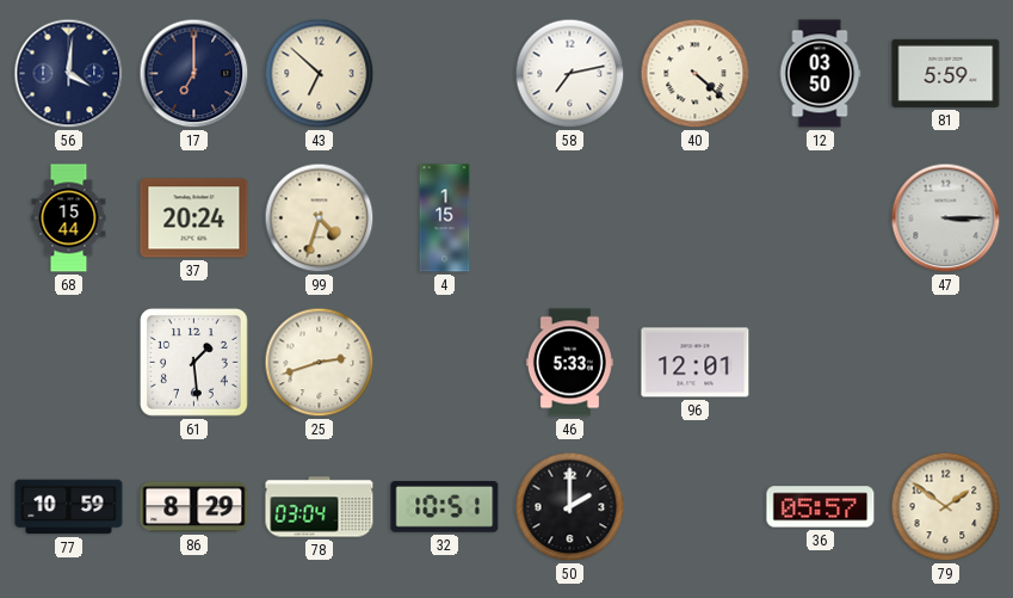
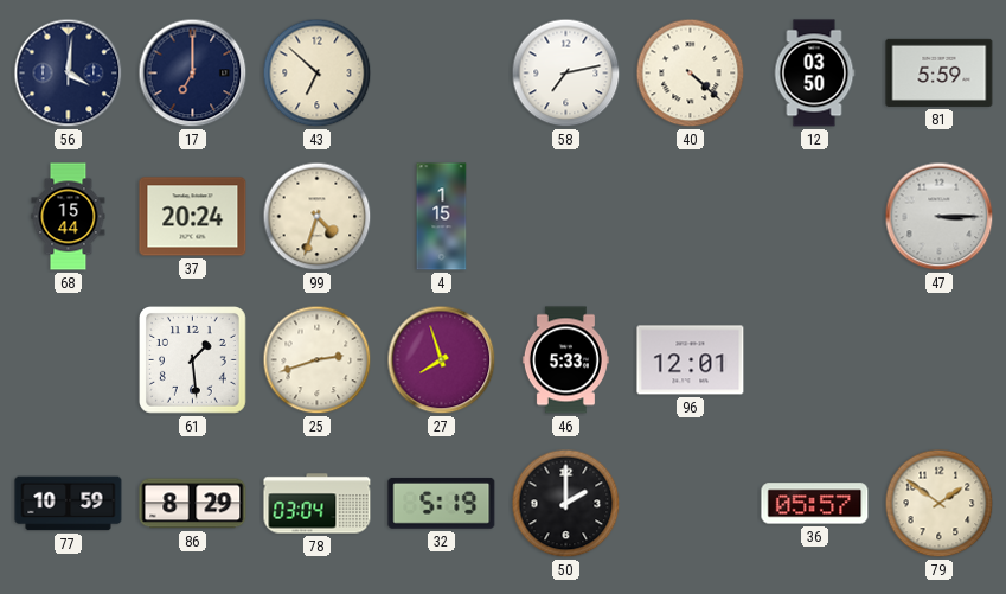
27: none -> 7:57 (442, 360)
32: 10:51 -> 5:19 (442, 503)
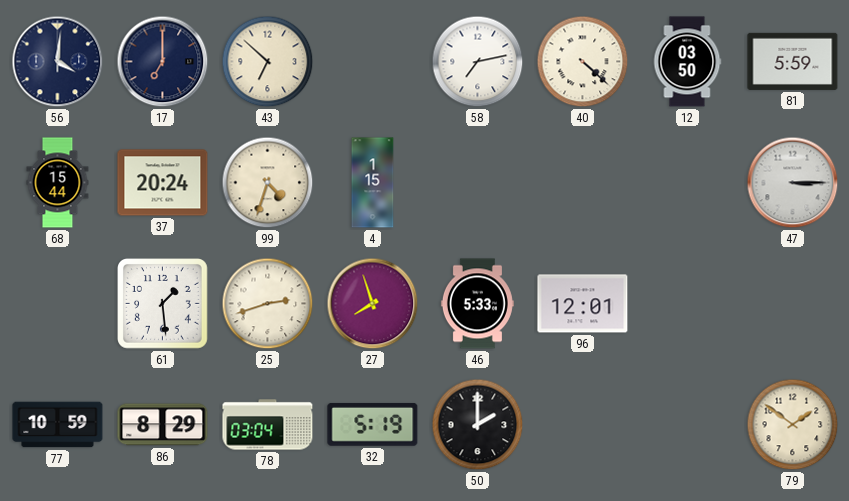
36: 05:57 -> none (815, 504)
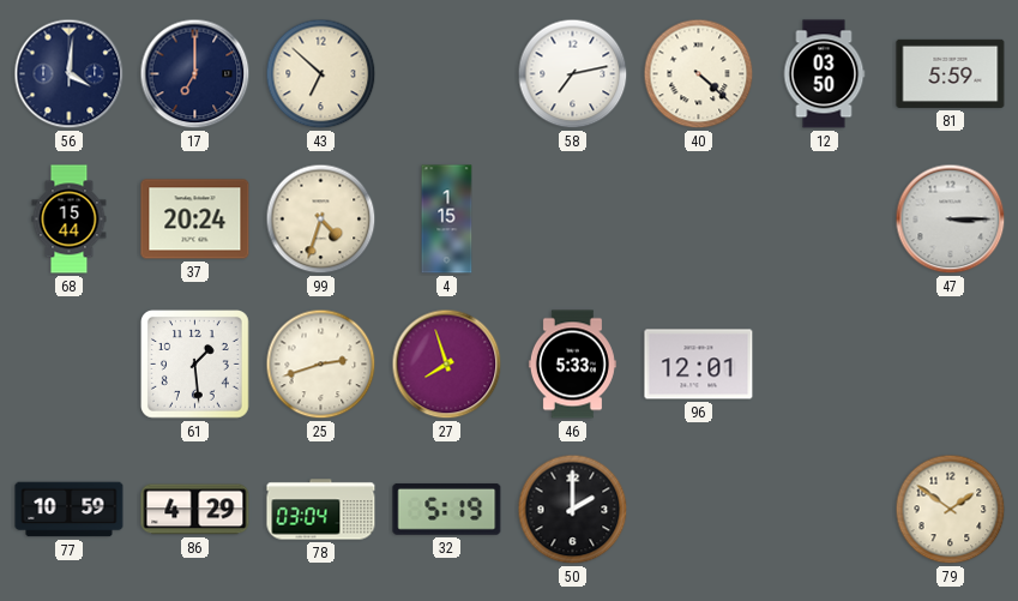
86: 8:29 -> 4:29 (195, 510)
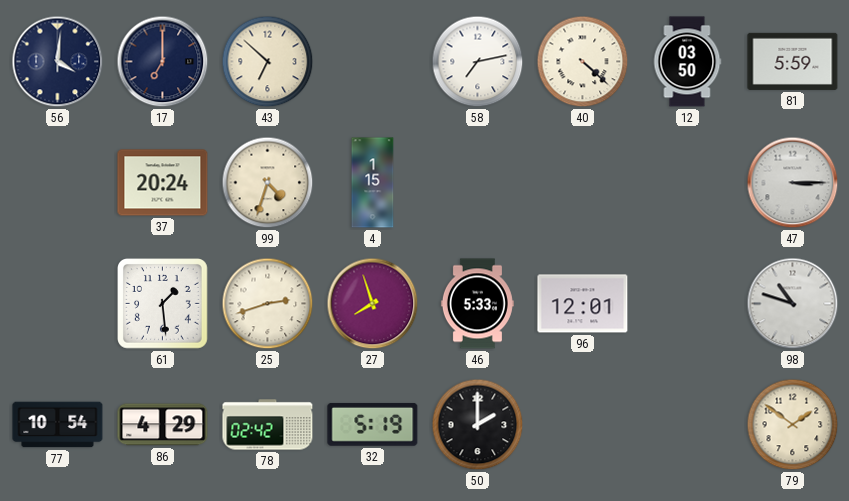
68: 15:44 -> none (70, 220)
98: none -> 10:48 (793, 304)
77: 10:59 -> 10:54 (58, 425)
78: 03:04 -> 02:42 (268, 425)
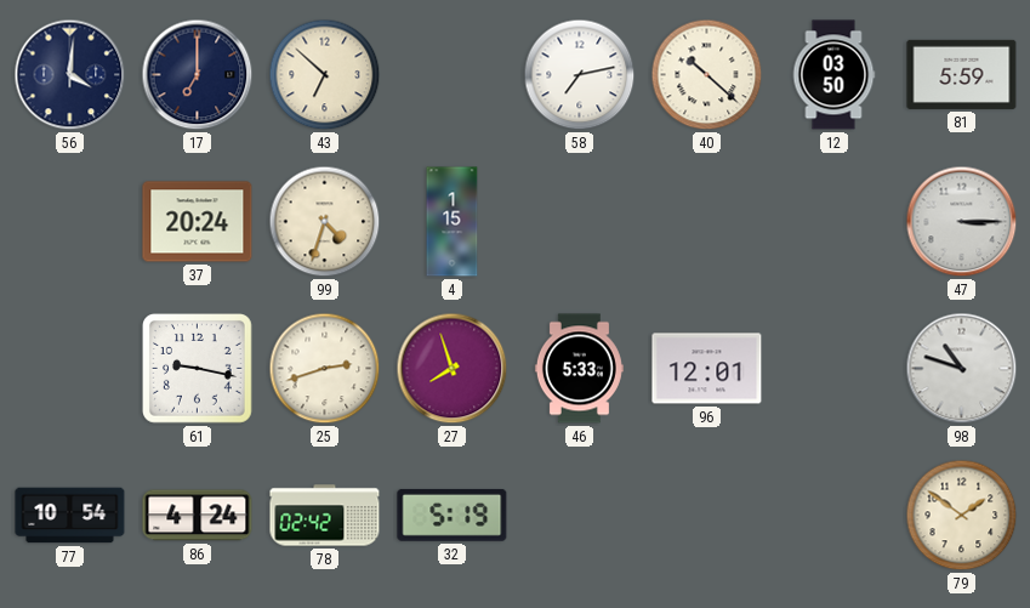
40: 4:22 -> 10:22 (707, 75)
61: 1:29 -> 9:17 (198, 369)
86: 4:29 -> 4:24 (198, 516)
50: 2:00 -> none (478, 425)
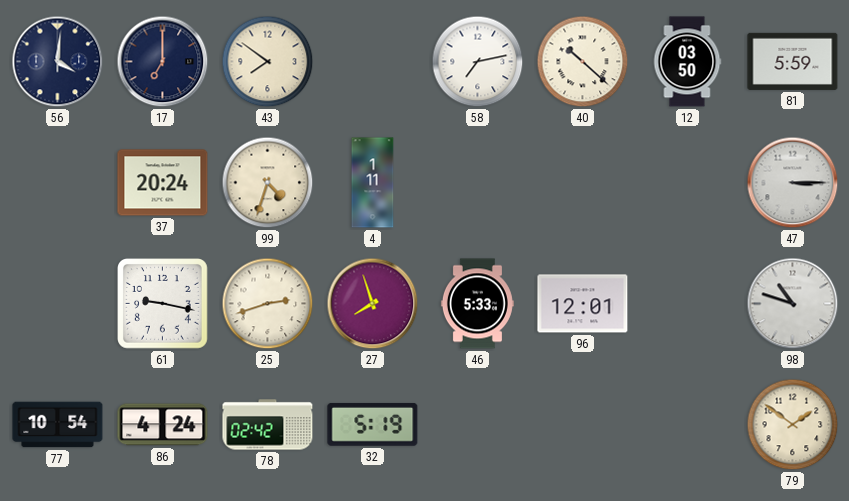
43: 6:52 -> 7:51 (268, 62)
4: 1:15 -> 1:11 (373, 183)
